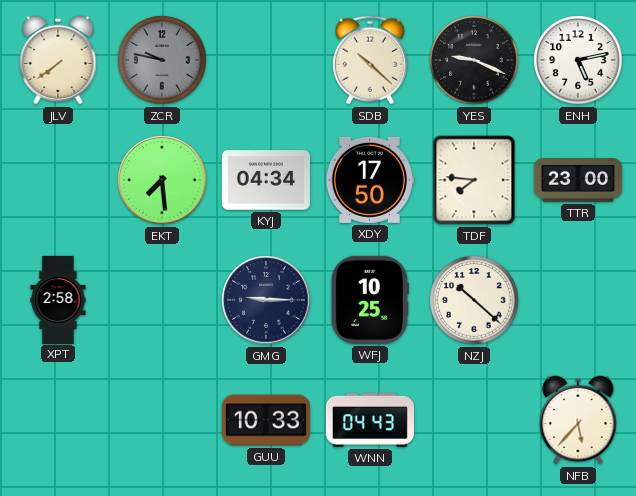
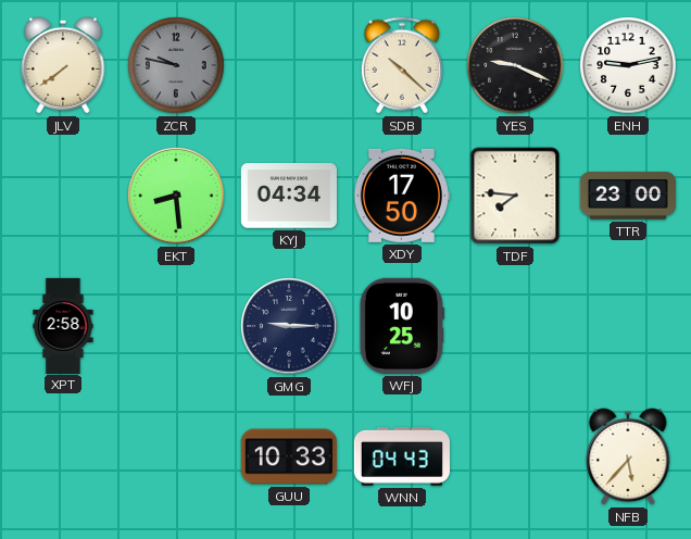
ENH: 5:13 -> 9:13 (628, 65)
EKT: 7:29 -> 8:29 (176, 196)
NZJ: 10:22 -> none (474, 300)
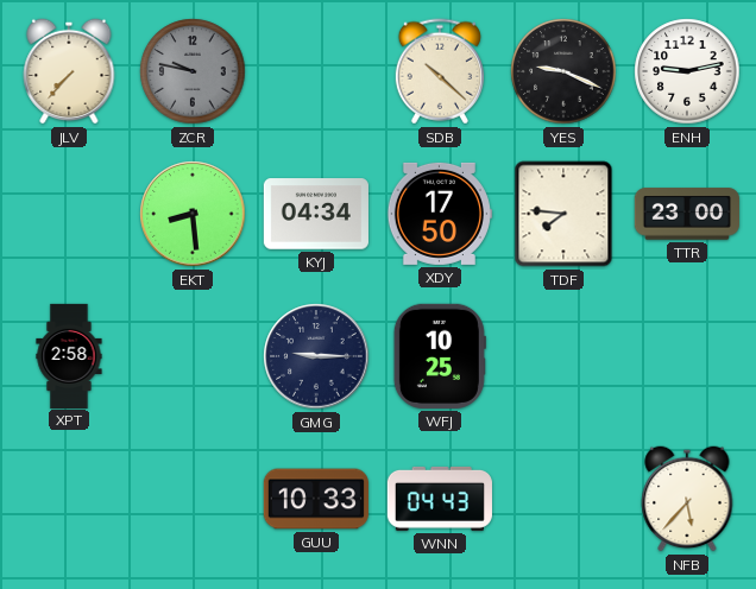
JLV: 7:39 -> 7:37 (69, 71)
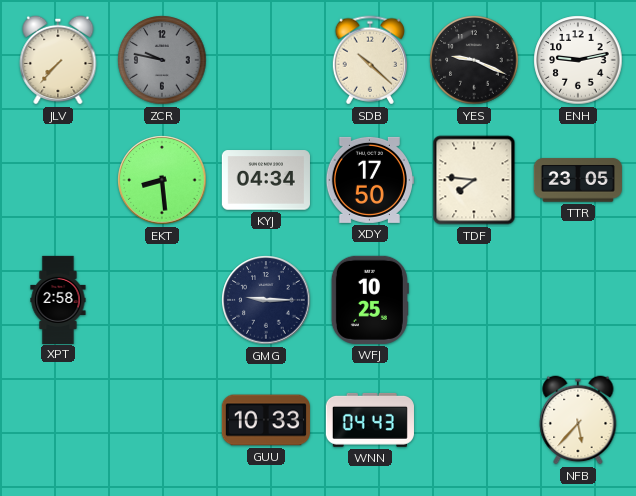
TTR: 23:00 -> 23:05 (578, 180)
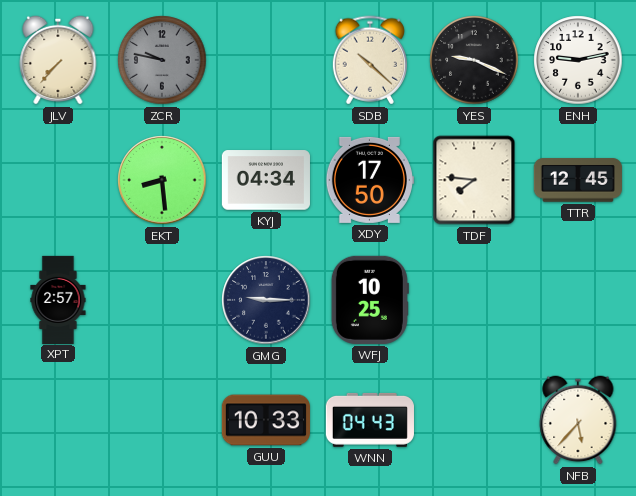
TTR: 23:05 -> 12:45 (578, 180)
XPT: 2:58 -> 2:57 (58, 299)
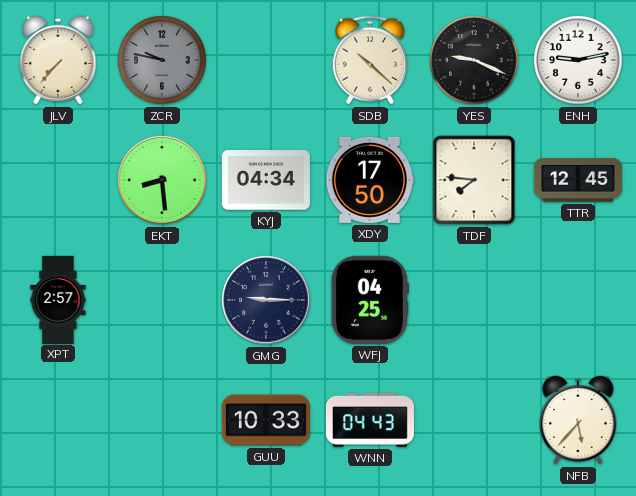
WFJ: 10:25 -> 04:25 (370, 300)
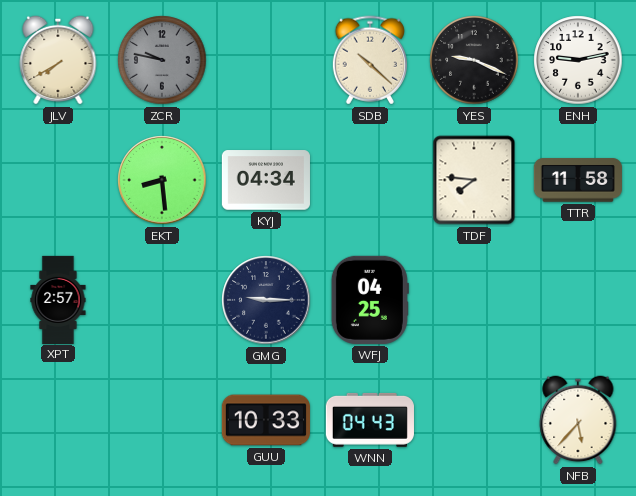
JLV: 7:37 -> 7:40 (58, 60)
XDY: 17:50 -> none (369, 180)
TTR: 12:45 -> 11:58 (578, 180)
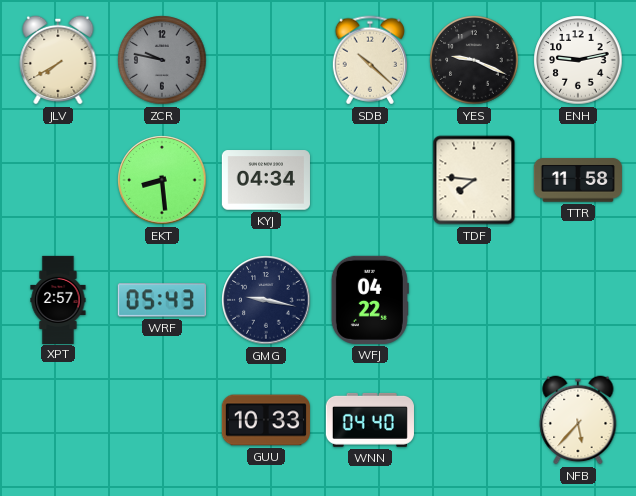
WRF: none -> 05:43 (162, 300)
GMG: 9:15 -> 9:17 (266, 300)
WFJ: 04:25 -> 04:22 (370, 300)
WNN: 04:43 -> 04:40 (370, 420)
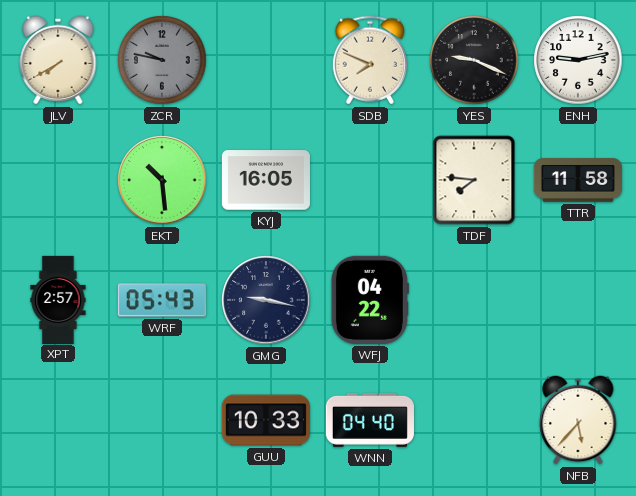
SDB: 10:22 -> 7:49 (370, 60)
EKT: 8:29 -> 10:29 (162, 180)
KYJ: 04:34 -> 16:05 (266, 180)
